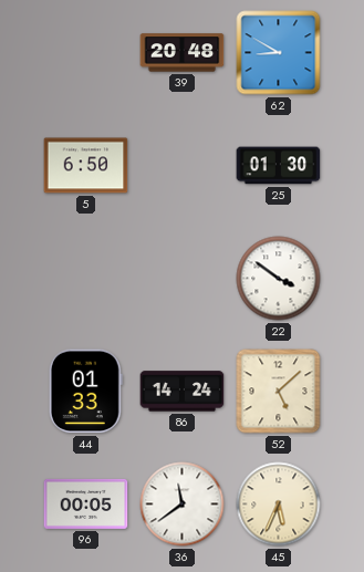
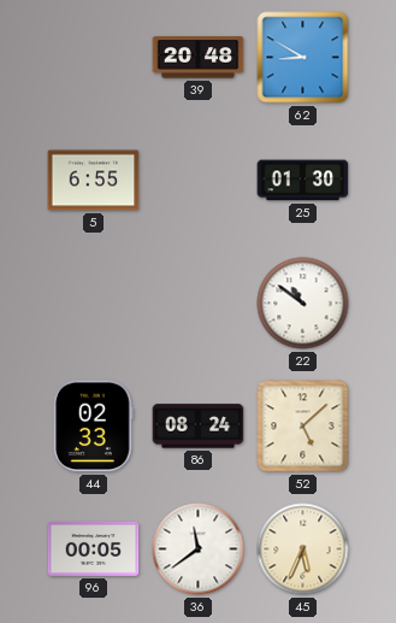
5: 6:50 -> 6:55 (94, 181)
22: 3:51 -> 10:51 (303, 304)
44: 01:33 -> 02:33 (93, 427)
86: 14:24 -> 08:24 (199, 427)
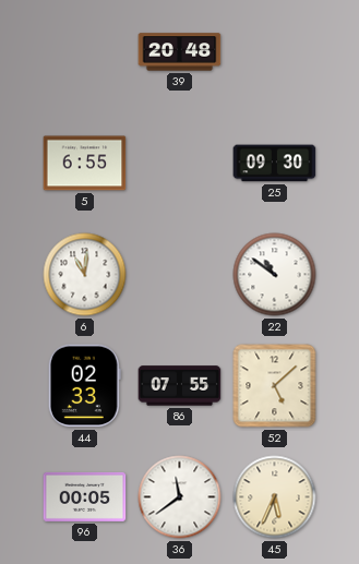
62: 8:50 -> none (303, 58)
25: 01:30 -> 09:30 (275, 164)
6: none -> 11:01 (85, 275)
86: 08:24 -> 07:55 (180, 386)
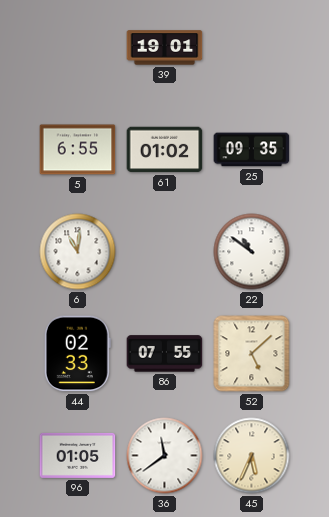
39: 20:48 -> 19:01 (165, 48)
61: none -> 01:02 (165, 150)
25: 09:30 -> 09:35 (252, 150)
96: 00:05 -> 01:05 (78, 455)
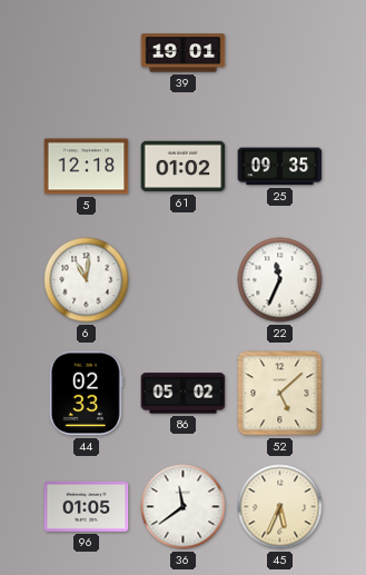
5: 6:55 -> 12:18 (87, 167)
22: 10:51 -> 11:34 (280, 280)
86: 07:55 -> 05:02 (184, 394)
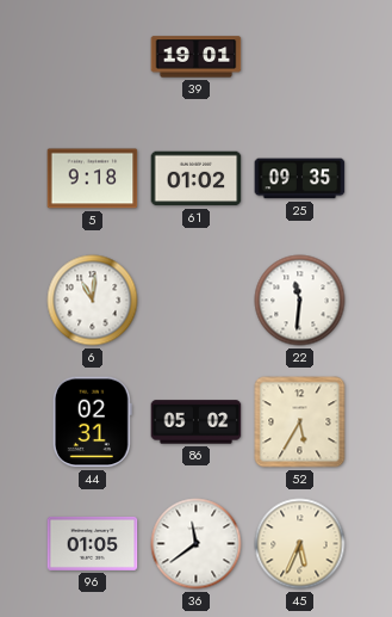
5: 12:18 -> 9:18 (93, 179)
22: 11:34 -> 11:31 (300, 301)
44: 02:33 -> 02:31 (92, 422)
52: 5:08 -> 5:35 (300, 422)
